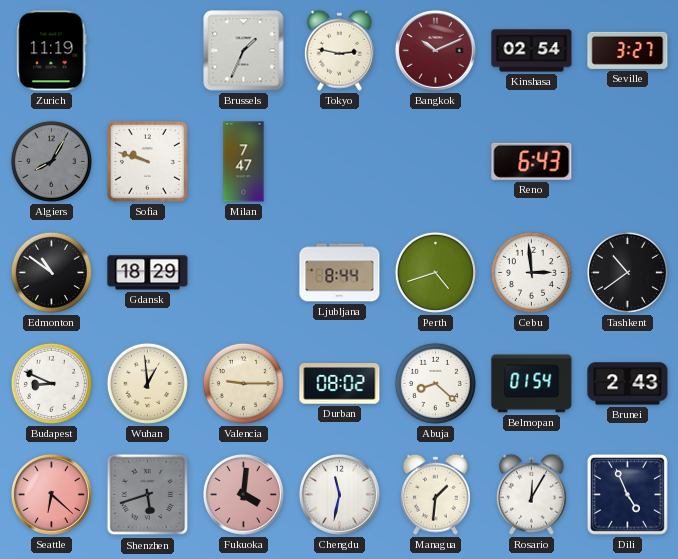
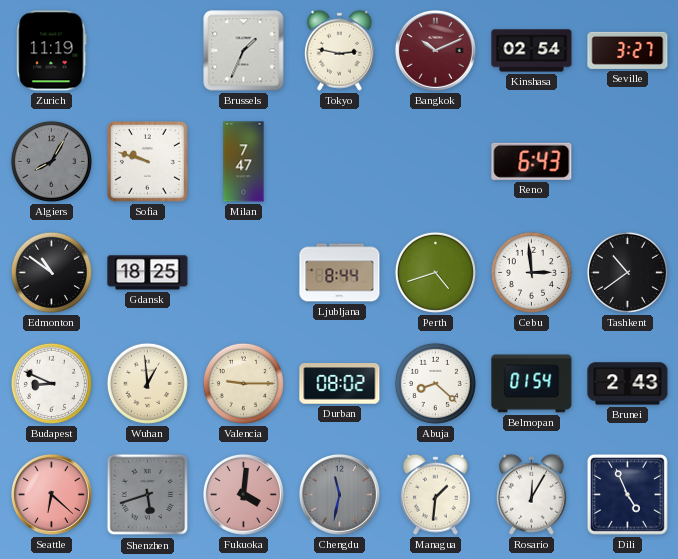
Gdansk: 18:29 -> 18:25 (148, 273)
Chengdu dial: white -> grey (339, 494)
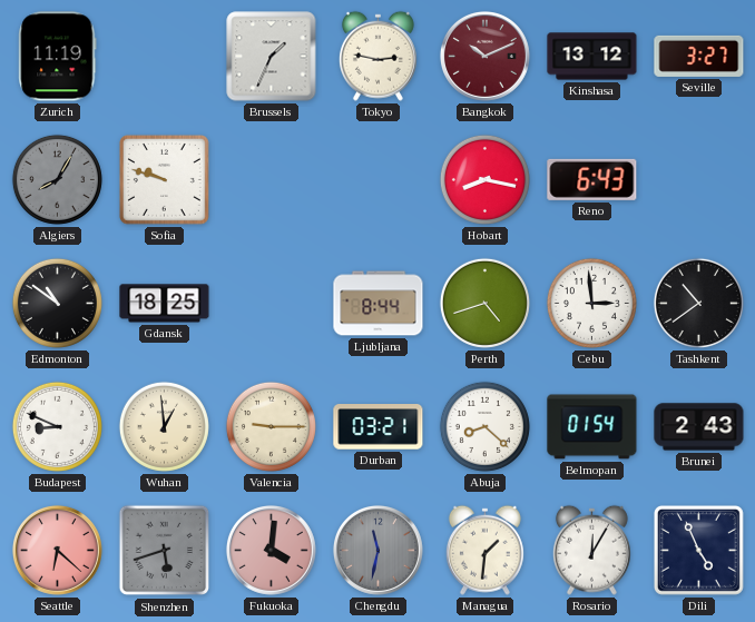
Kinshasa: 02:54 -> 13:12 (592, 57)
Milan: 7:47 -> none (244, 162)
Hobart: none -> 8:17 (484, 179)
Durban: 08:02 -> 03:21 (379, 427)
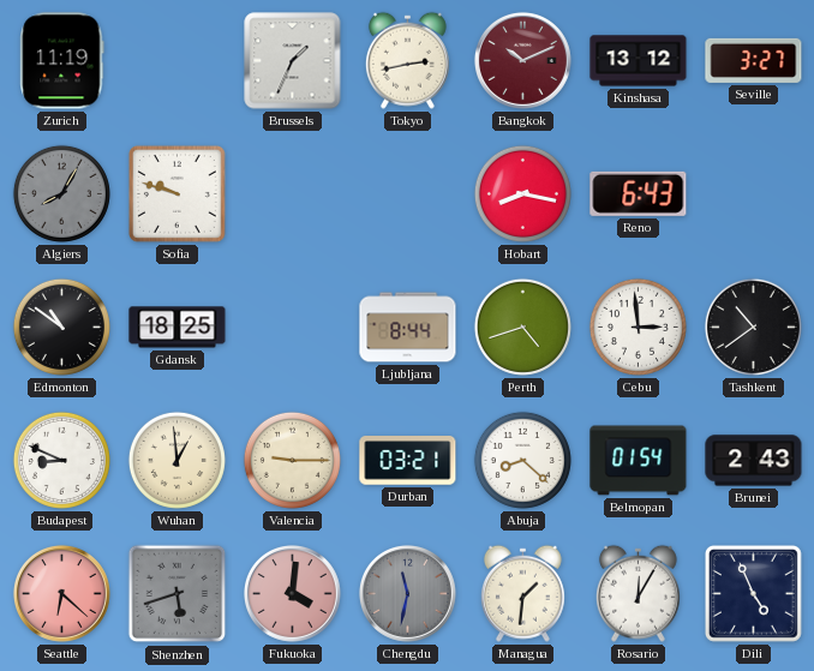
Tokyo: 2:47 -> 2:43 (407, 60)
